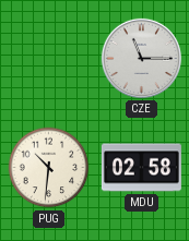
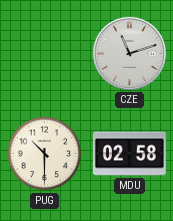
CZE: 11:15 -> 11:12 (129, 53)
PUG: 10:31 -> 10:30 (45, 154)
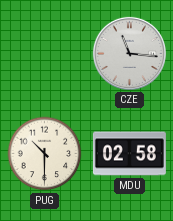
CZE: 11:12 -> 11:16 (129, 53)
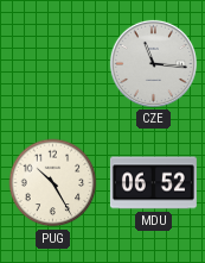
PUG: 10:30 -> 10:25 (53, 183)
MDU: 02:58 -> 06:52 (153, 183)
